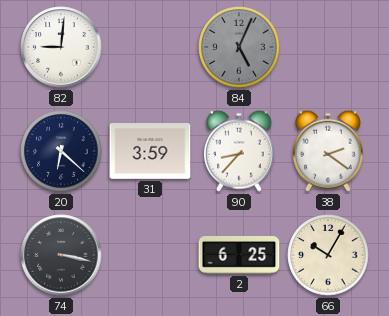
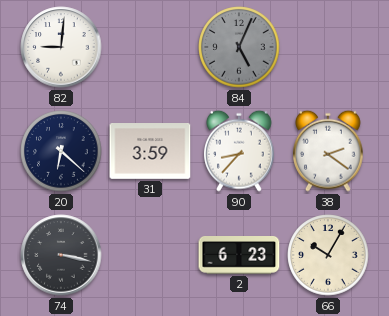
2: 6:25 -> 6:23 (239, 255)
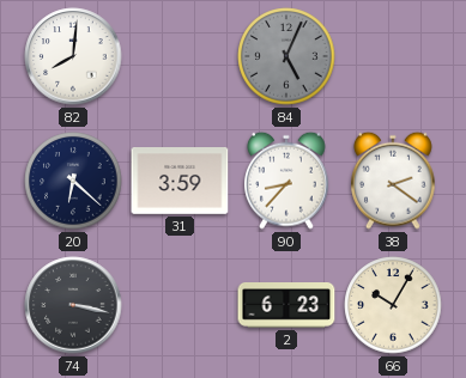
82: 9:01 -> 8:01 (73, 56)
